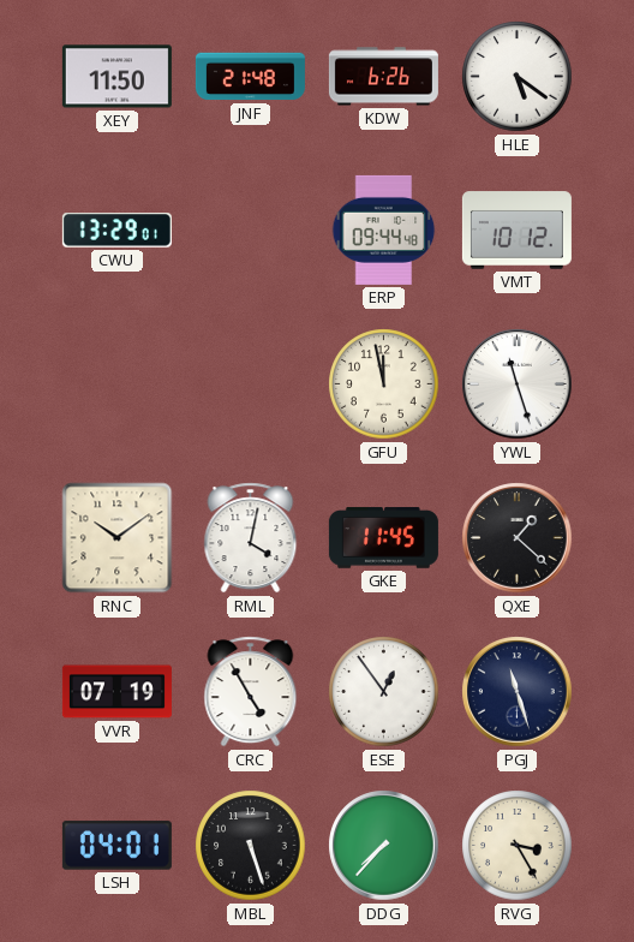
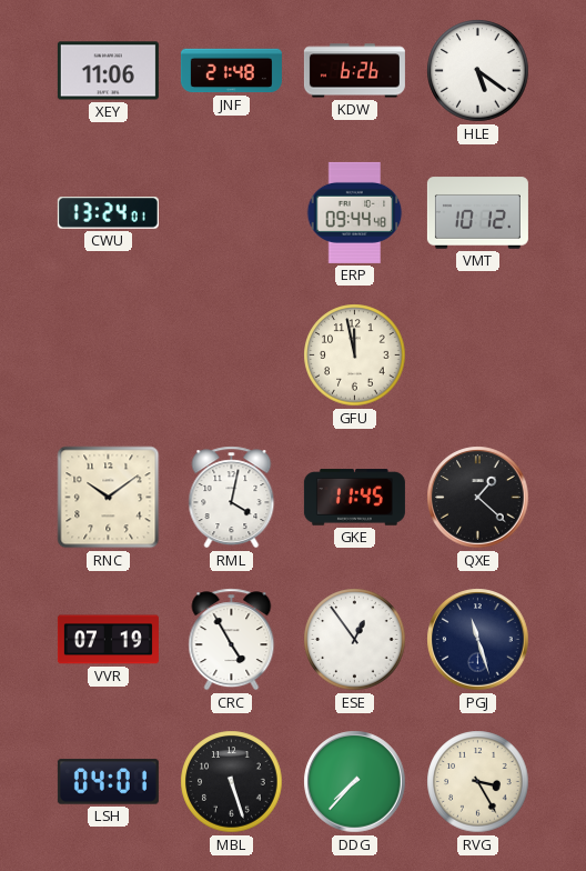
XEY: 11:50 -> 11:06 (108, 71)
CWU: 13:29 -> 13:24 (108, 213)
YWL: 11:27 -> none (518, 384)
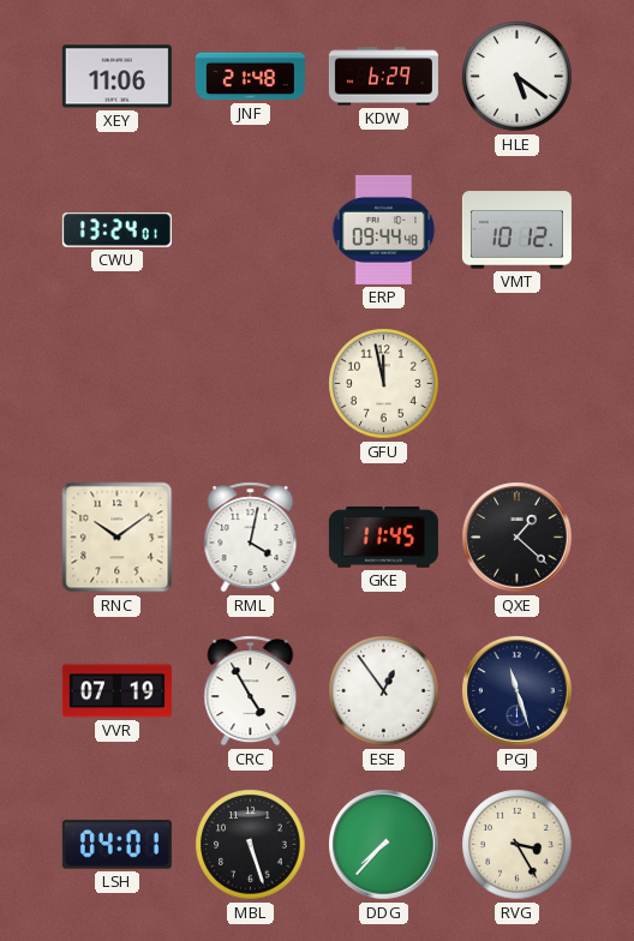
KDW: 6:26 -> 6:29 (383, 77)
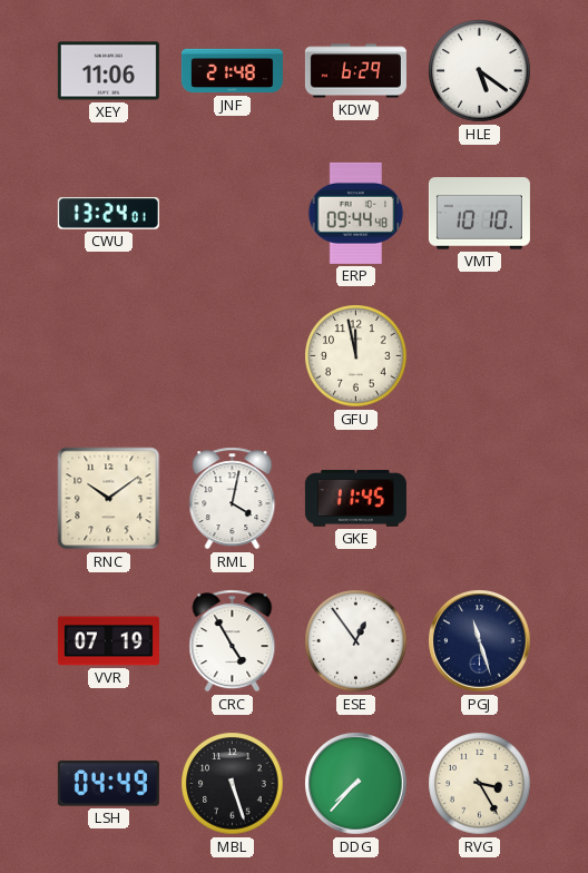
VMT: 10:12 -> 10:10 (479, 214)
QXE: 1:22 -> none (518, 538)
LSH: 04:01 -> 04:49 (108, 784)
